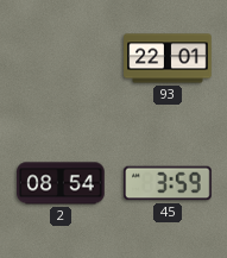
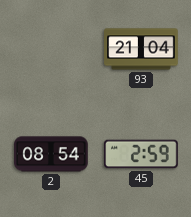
93: 22:01 -> 21:04 (141, 49)
45: 3:59 -> 2:59 (141, 154)
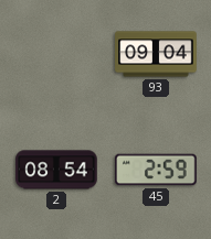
93: 21:04 -> 09:04 (156, 54)
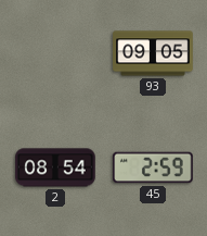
93: 09:04 -> 09:05 (153, 53)
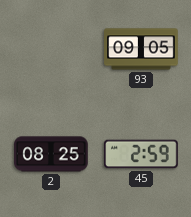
2: 08:54 -> 08:25 (51, 154)
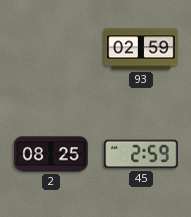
93: 09:05 -> 02:59 (141, 49)
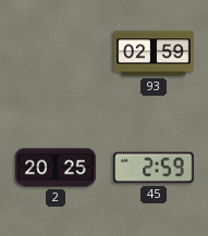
2: 08:25 -> 20:25 (56, 167)
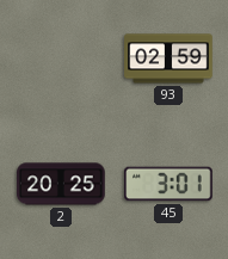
45: 2:59 -> 3:01 (168, 184)
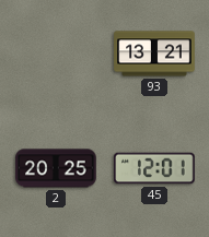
93: 02:59 -> 13:21 (154, 54)
45: 3:01 -> 12:01 (154, 168)
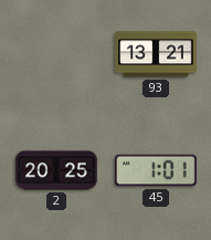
45: 12:01 -> 1:01 (156, 170)
